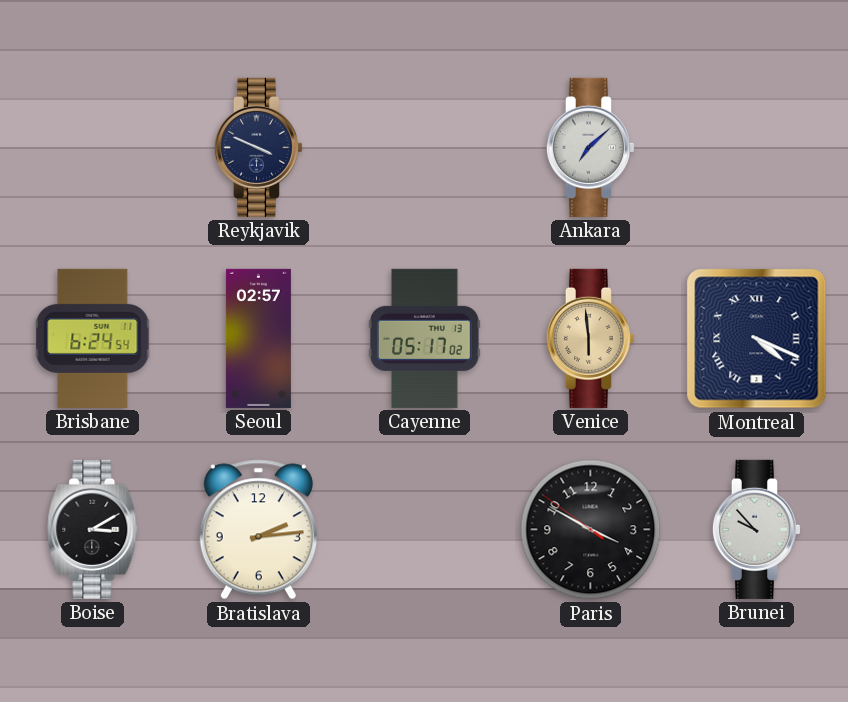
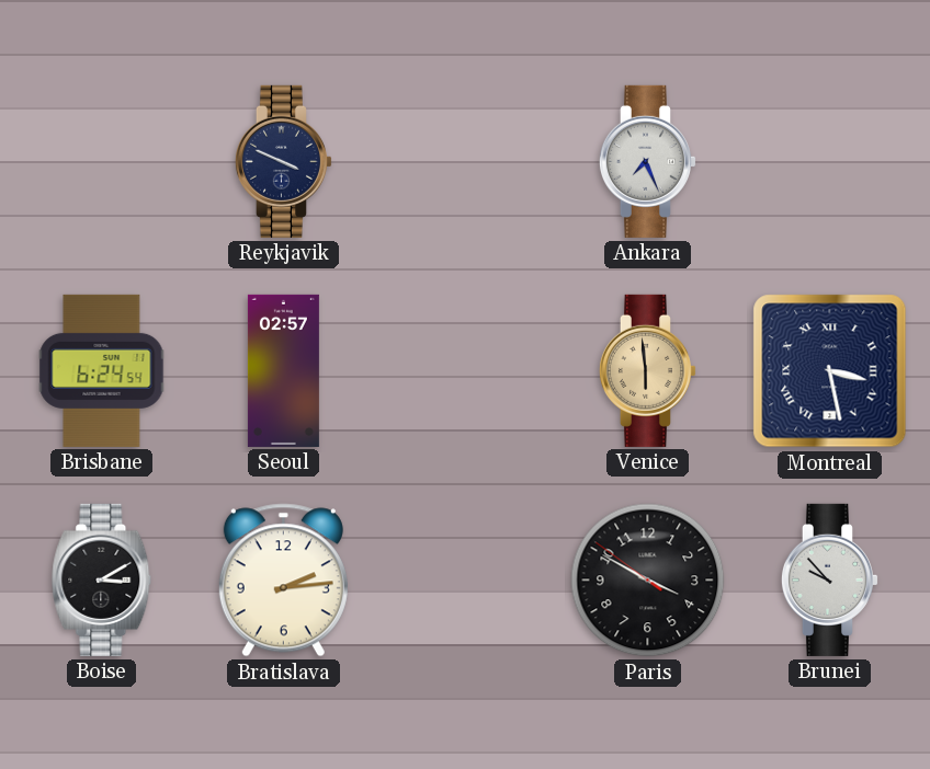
Ankara: 7:08 -> 7:26 (647, 161)
Cayenne: 05:17 -> none (424, 338)
Montreal: 4:19 -> 3:28 (830, 371)
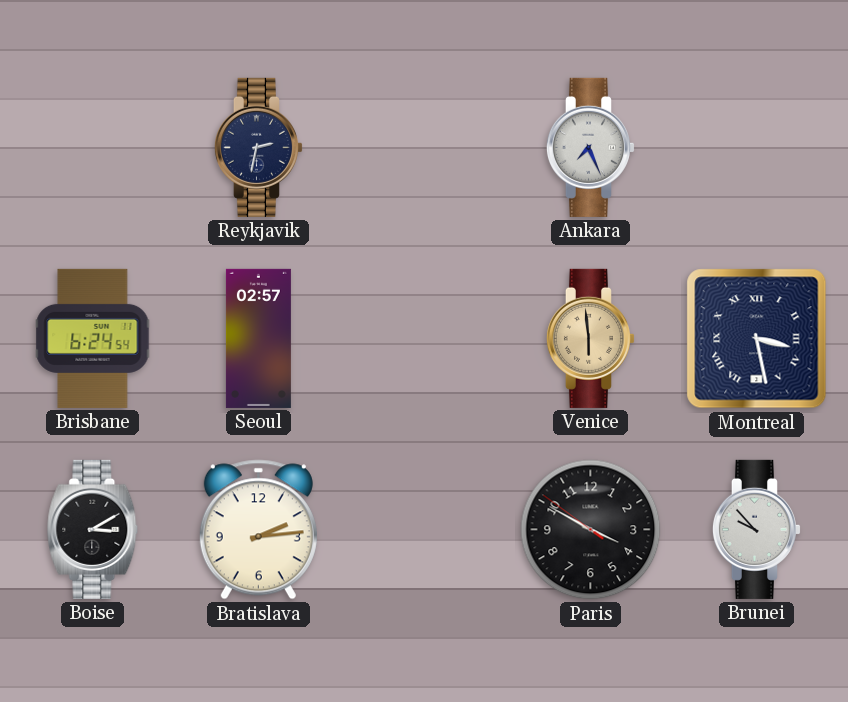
Reykjavik: 3:49 -> 2:32 (258, 147)
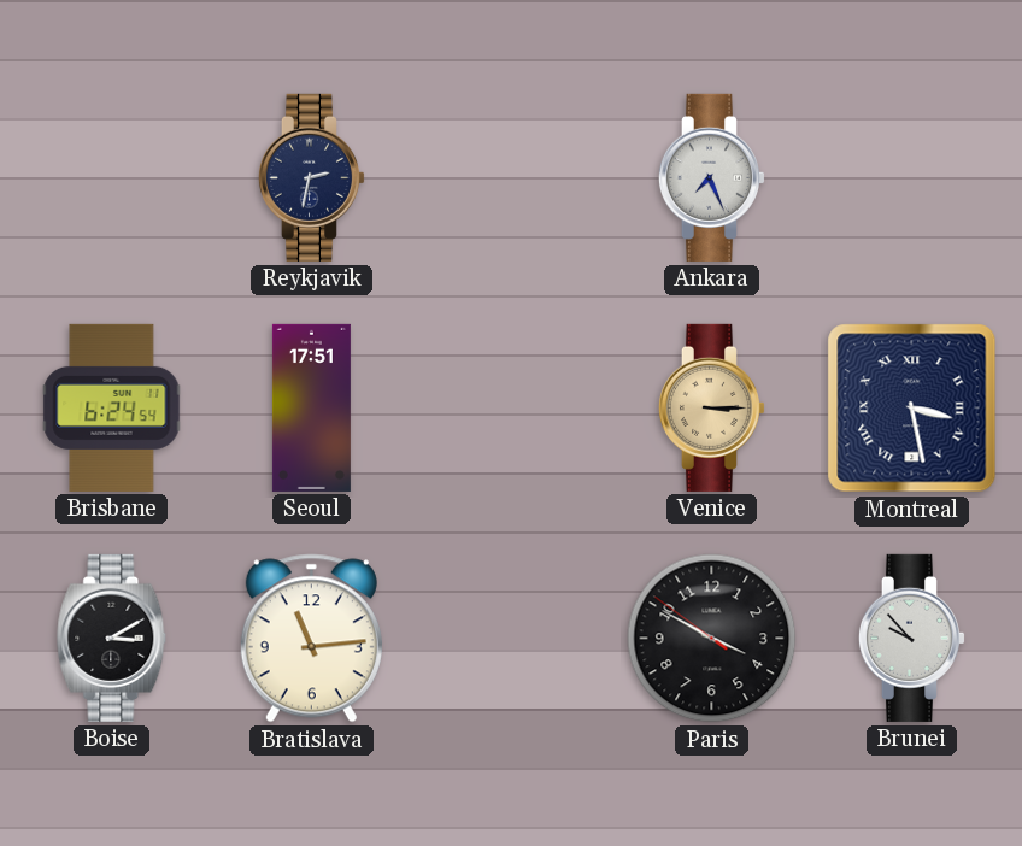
Seoul: 02:57 -> 17:51 (311, 407)
Venice: 5:59 -> 3:15 (711, 407)
Bratislava: 2:14 -> 11:14 (311, 639)
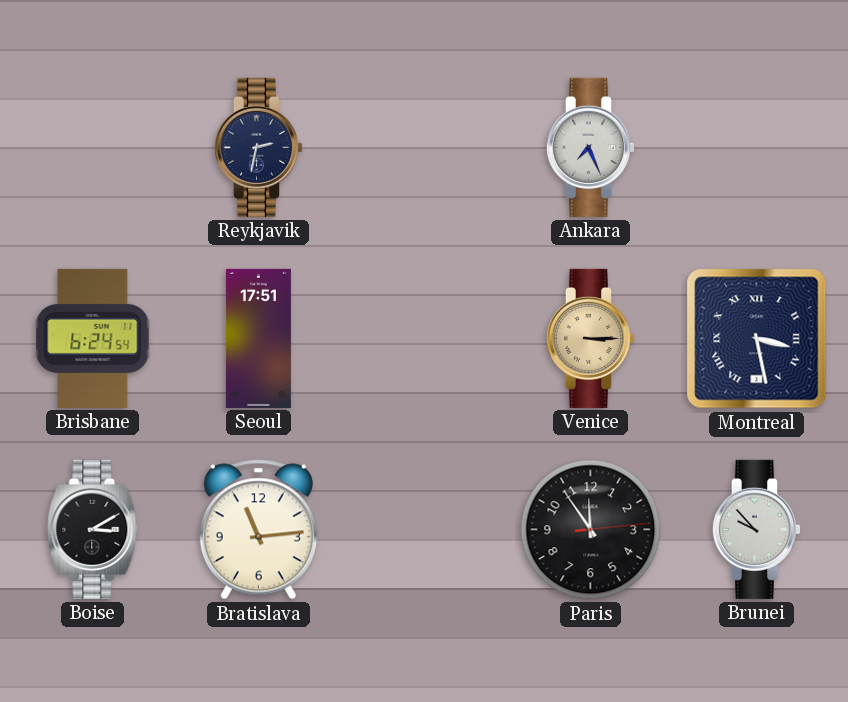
Paris: 3:49 -> 11:54 (591, 530)
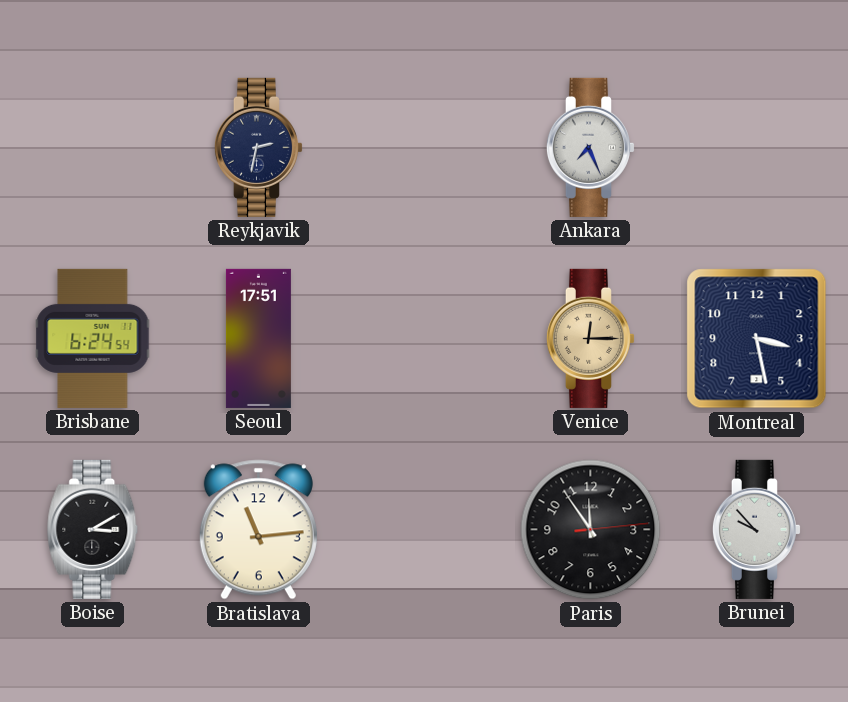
Venice: 3:15 -> 12:15 (590, 338)
Montreal numerals: Roman -> Arabic (757, 339)
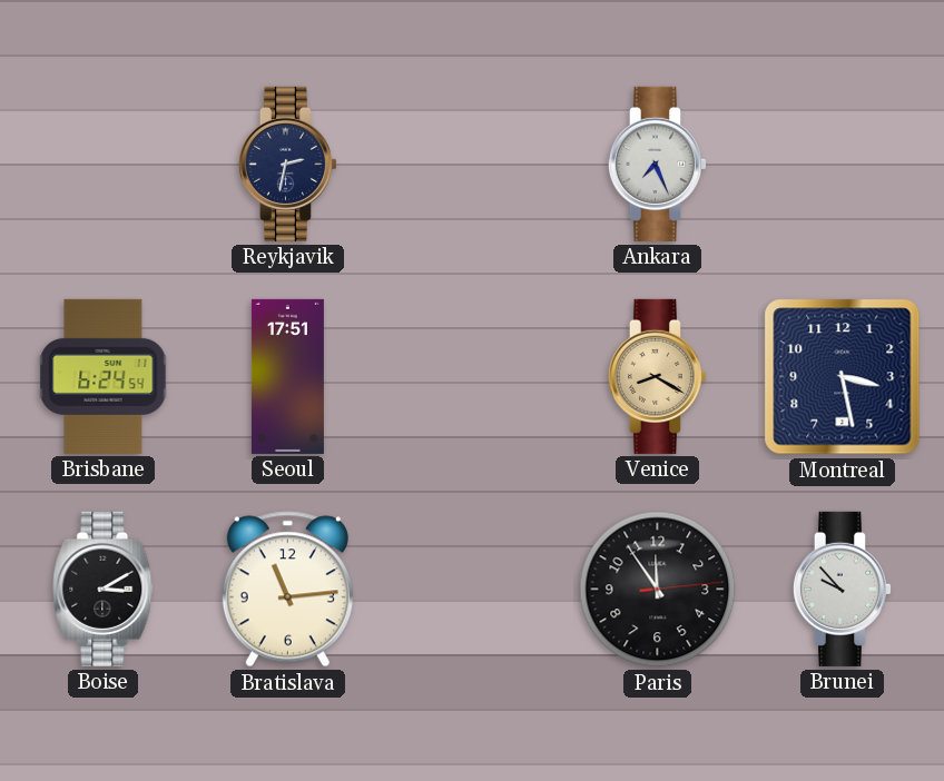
Venice: 12:15 -> 8:20 (657, 376)
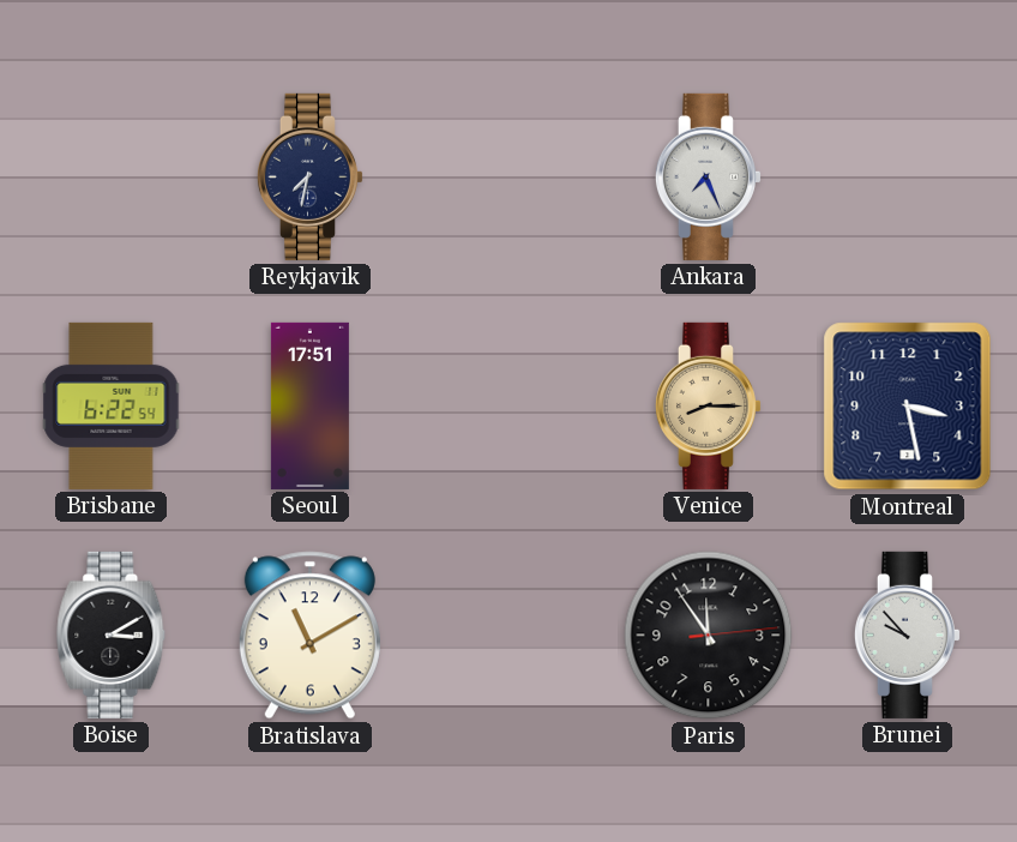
Reykjavik: 2:32 -> 7:32 (309, 176)
Brisbane: 6:24 -> 6:22 (112, 405)
Venice: 8:20 -> 8:15 (708, 405)
Bratislava: 11:14 -> 11:10 (309, 636)
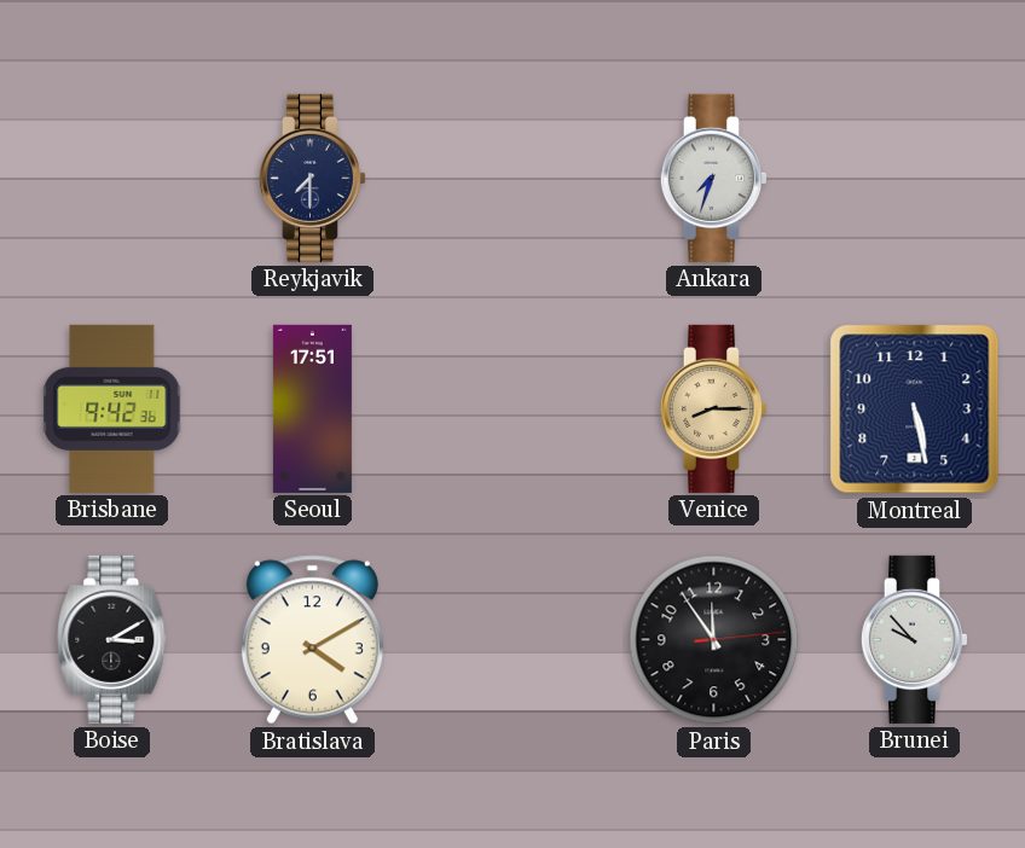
Reykjavik: 7:32 -> 7:30 (312, 178)
Ankara: 7:26 -> 7:33 (713, 178)
Brisbane: 6:22 -> 9:42 (112, 408)
Montreal: 3:28 -> 5:28 (915, 410)
Bratislava: 11:10 -> 4:10 (312, 640)
